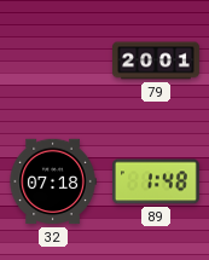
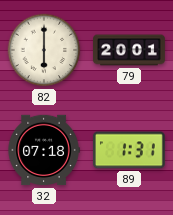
82: none -> 6:00 (44, 50)
89: 1:48 -> 1:31 (129, 150)
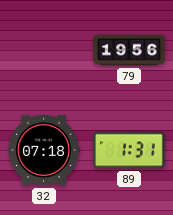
82: 6:00 -> none (44, 50)
79: 20:01 -> 19:56 (130, 50)
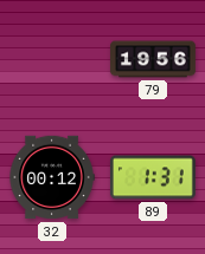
32: 07:18 -> 00:12 (52, 177)
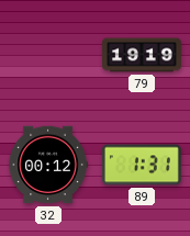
79: 19:56 -> 19:19 (143, 55)
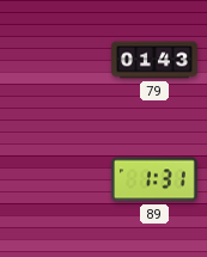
79: 19:19 -> 01:43 (156, 60)
32: 00:12 -> none (48, 165)
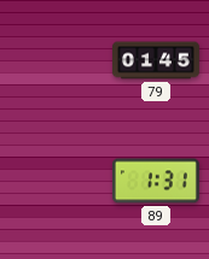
79: 01:43 -> 01:45 (157, 60)
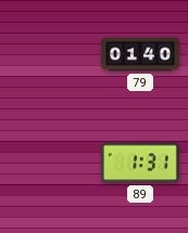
79: 01:45 -> 01:40 (141, 54)
